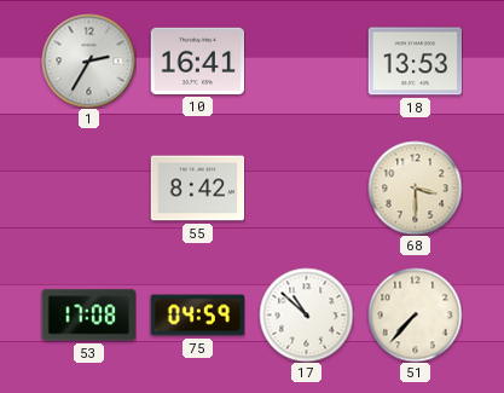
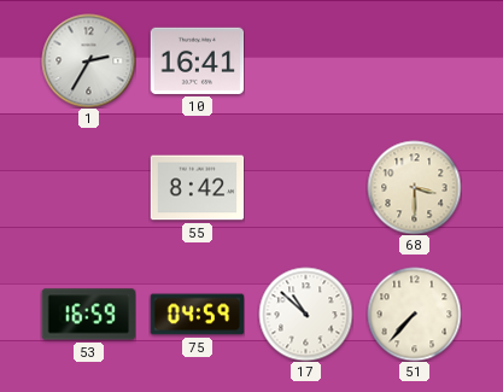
18: 13:53 -> none (415, 62)
53: 17:08 -> 16:59 (88, 315)
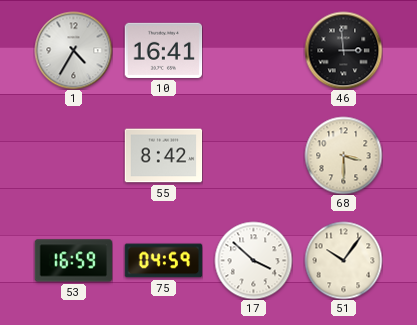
1: 2:35 -> 4:35 (73, 50)
46: none -> 2:59 (343, 50)
17: 10:52 -> 3:52 (253, 260)
51: 7:37 -> 10:06 (343, 260)
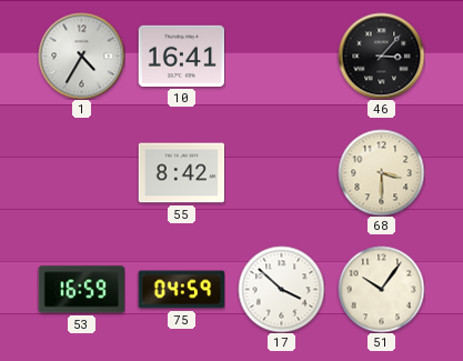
46: 2:59 -> 3:07 (381, 56)
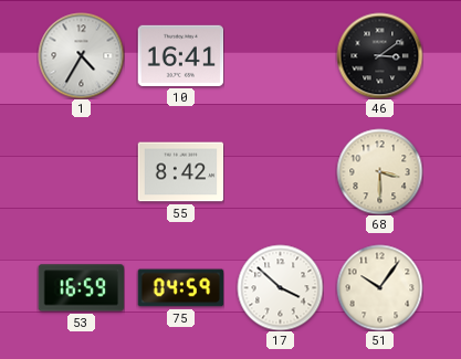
46: 3:07 -> 3:09 (379, 55)
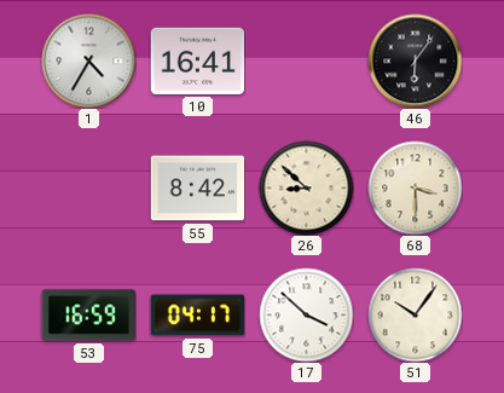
46: 3:09 -> 6:06 (415, 60)
26: none -> 8:52 (306, 187)
75: 04:59 -> 04:17 (197, 316)
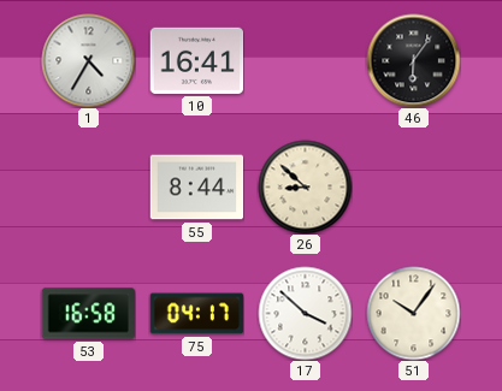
55: 8:42 -> 8:44 (196, 188)
68: 3:30 -> none (415, 187)
53: 16:59 -> 16:58 (88, 314)
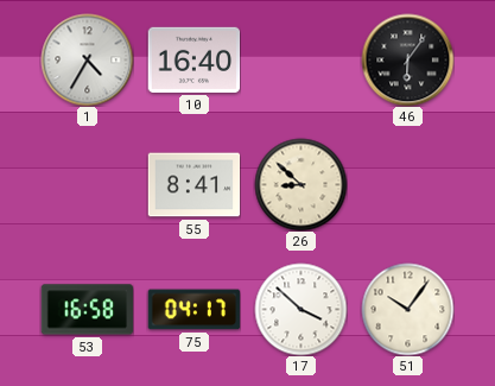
10: 16:41 -> 16:40 (193, 59)
55: 8:44 -> 8:41 (193, 185)
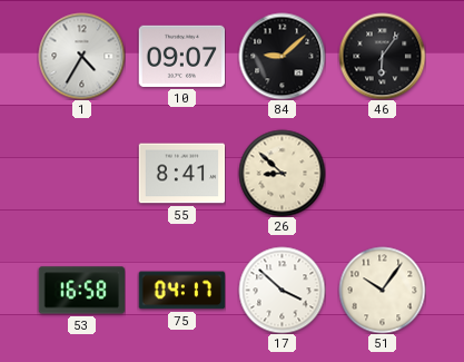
10: 16:40 -> 09:07 (181, 56)
84: none -> 9:08 (282, 56)
